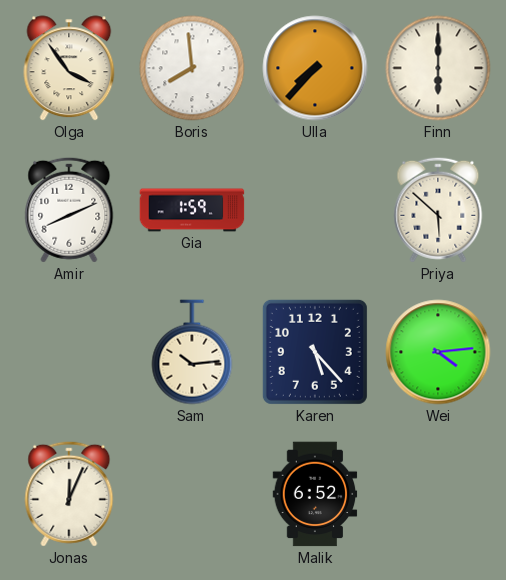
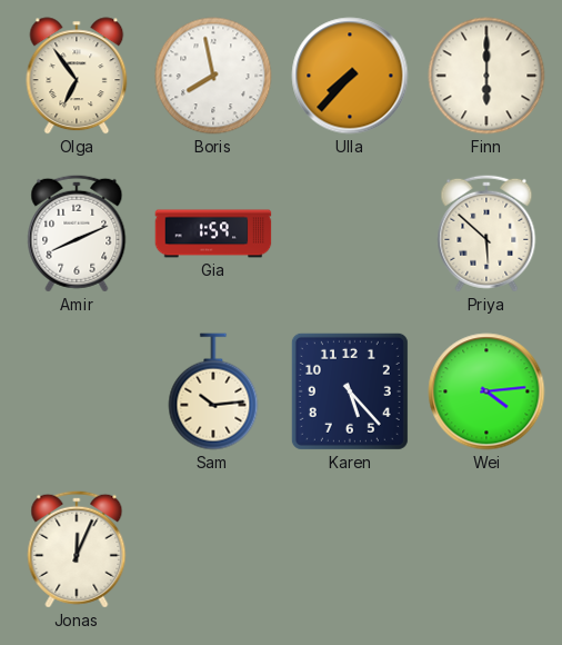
Olga: 3:54 -> 6:54 (77, 76)
Boris: 7:59 -> 7:58 (213, 76)
Malik: 6:52 -> none (315, 494)
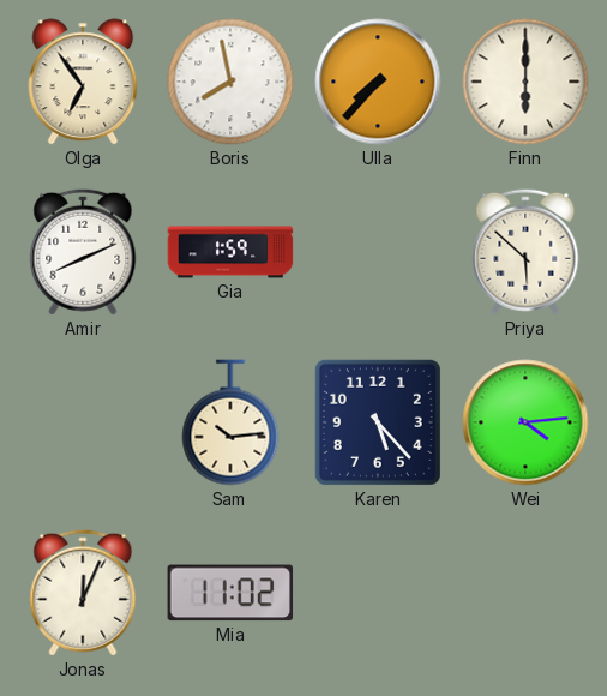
Mia: none -> 11:02 (230, 593)
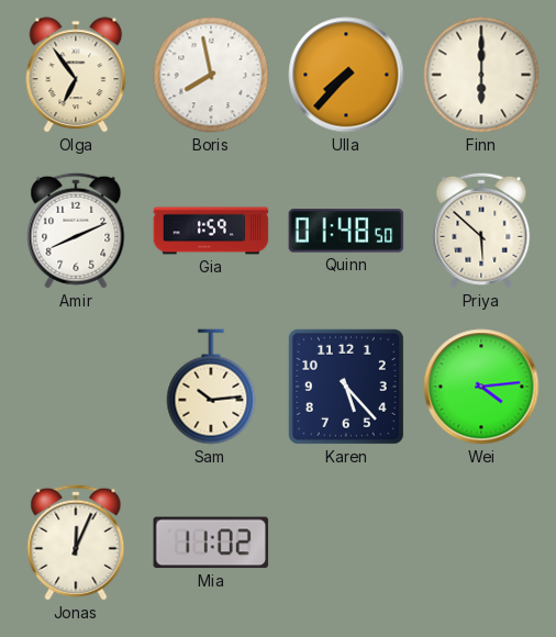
Quinn: none -> 01:48 (346, 231)
